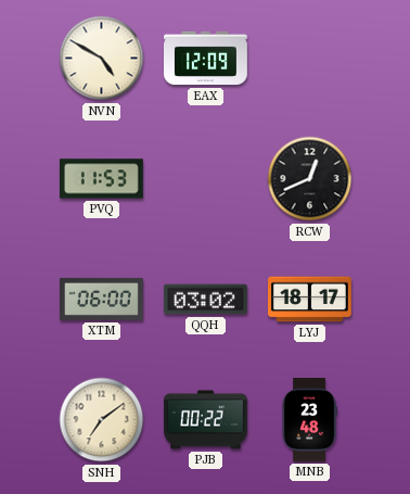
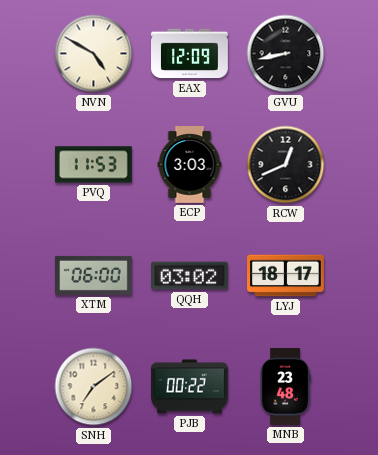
GVU: none -> 8:43 (286, 54)
ECP: none -> 3:03 (190, 165)
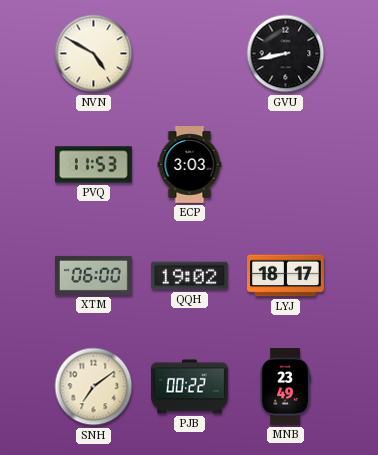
EAX: 12:09 -> none (190, 54)
RCW: 12:41 -> none (286, 165)
QQH: 03:02 -> 19:02 (190, 276)
MNB: 23:48 -> 23:49 (285, 387)
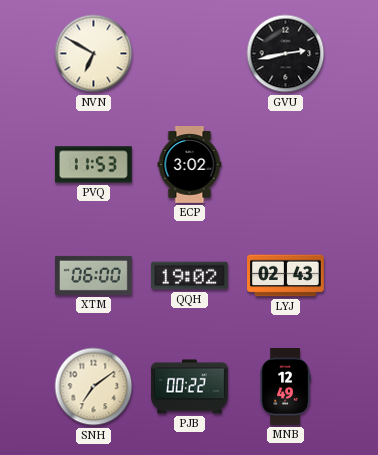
NVN: 4:50 -> 6:50 (94, 54)
GVU: 8:43 -> 2:43 (286, 54)
ECP: 3:03 -> 3:02 (190, 165)
LYJ: 18:17 -> 02:43 (286, 276)
MNB: 23:49 -> 12:49 (285, 387)
